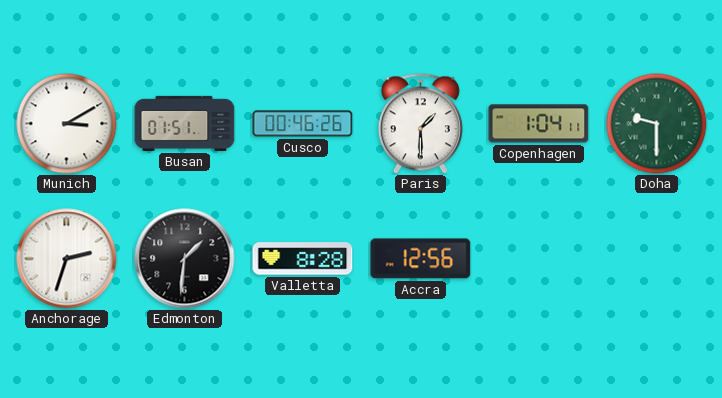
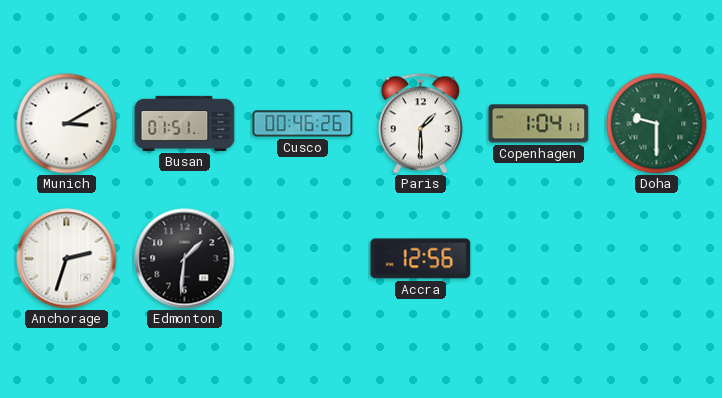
Valletta: 8:28 -> none (303, 259)
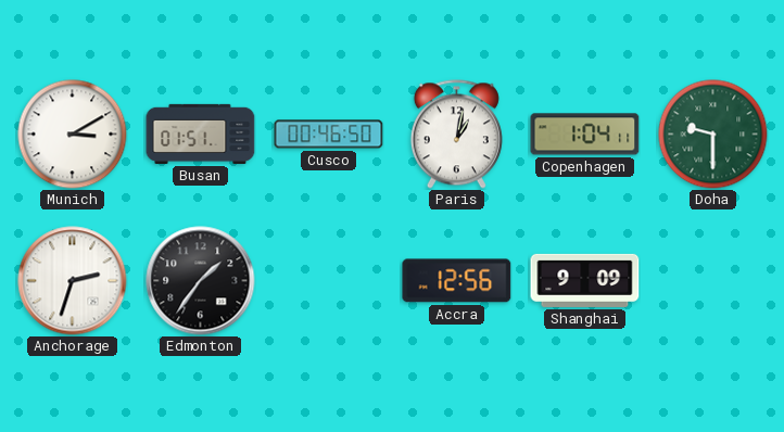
Cusco: 00:46:26 -> 00:46:50 (329, 135)
Paris: 1:30 -> 1:02 (456, 135)
Edmonton: 1:31 -> 1:36 (201, 281)
Shanghai: none -> 9:09 (585, 280)
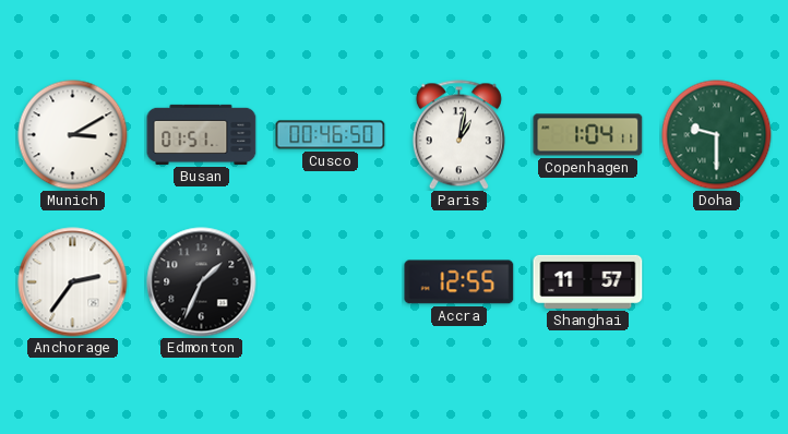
Anchorage: 2:33 -> 2:36 (73, 282)
Edmonton: 1:36 -> 1:34 (202, 282)
Accra: 12:56 -> 12:55 (459, 282)
Shanghai: 9:09 -> 11:57 (588, 281)
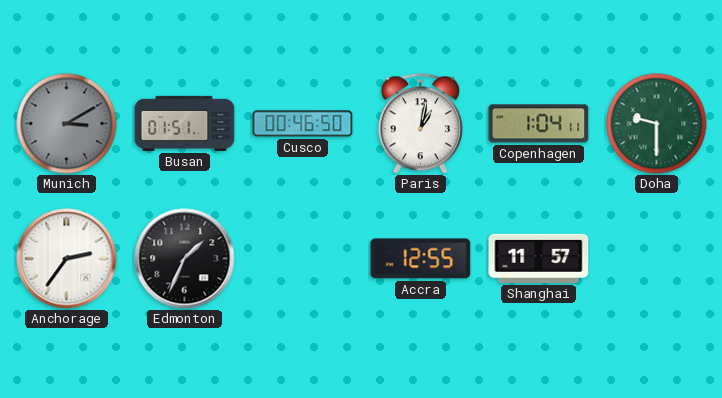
Munich dial: white -> grey (67, 124)
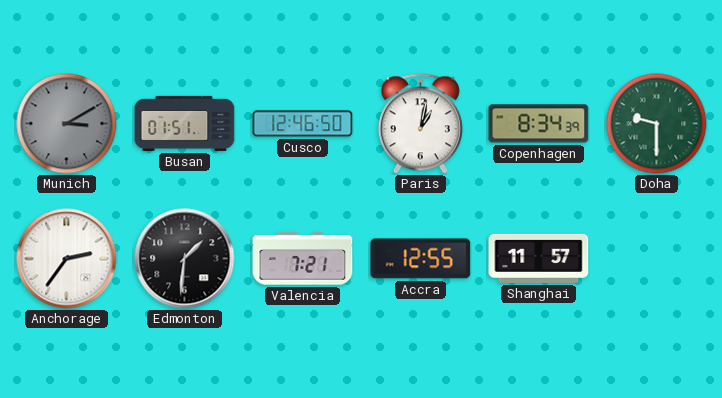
Cusco: 00:46 -> 12:46 (303, 124)
Copenhagen: 1:04 -> 8:34 (539, 124)
Edmonton: 1:34 -> 1:31 (185, 259)
Valencia: none -> 7:21 (303, 259)
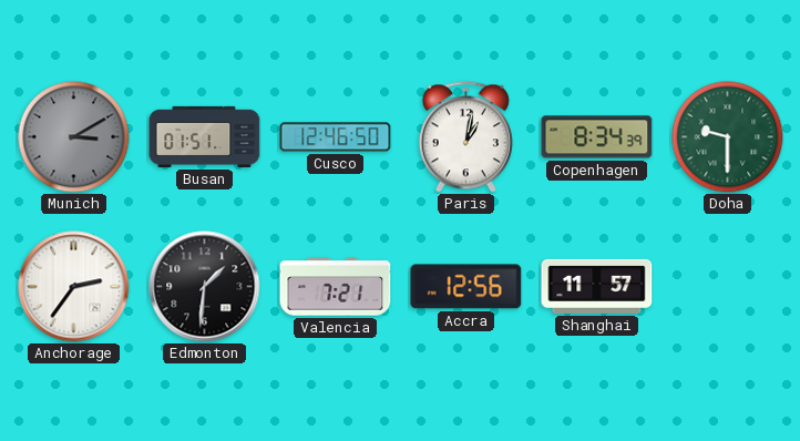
Accra: 12:55 -> 12:56 (466, 287)
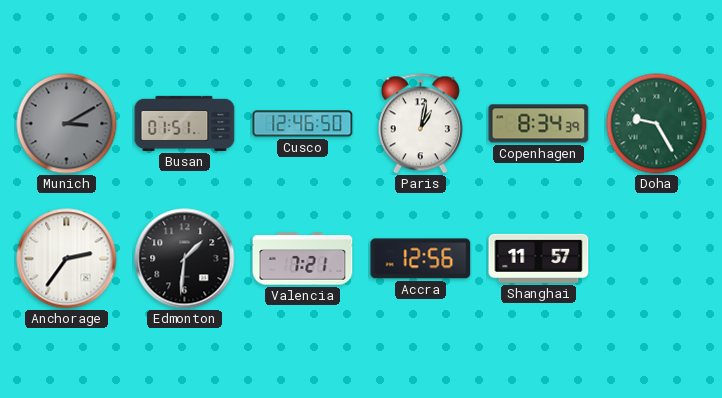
Doha: 9:30 -> 9:25 (657, 124)
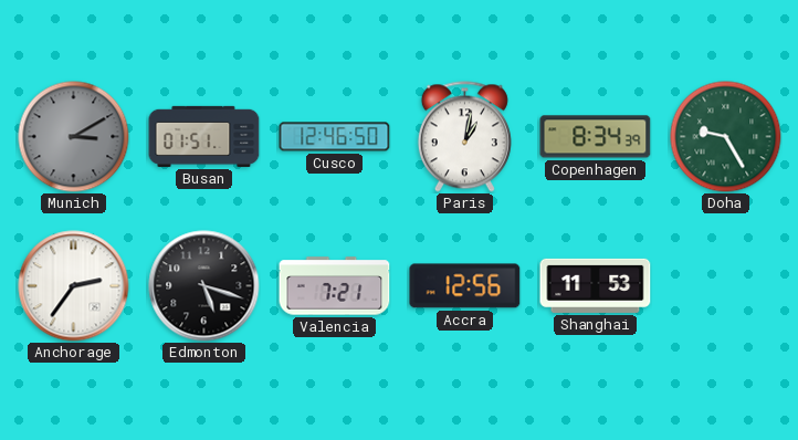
Edmonton: 1:31 -> 5:18 (204, 286)
Shanghai: 11:57 -> 11:53 (596, 285)
